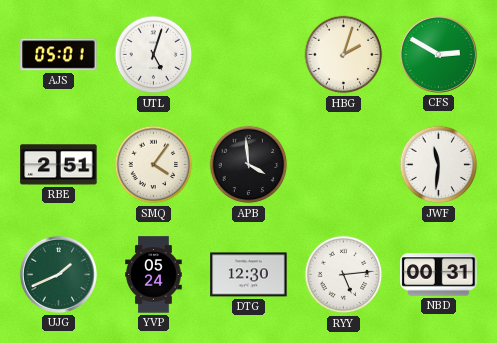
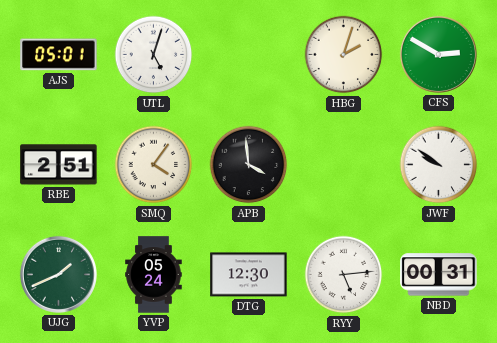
JWF: 11:31 -> 9:51 (439, 165)
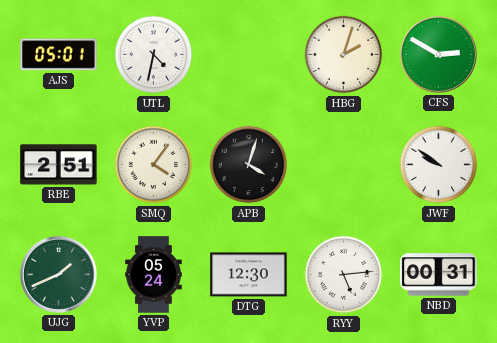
UTL: 5:03 -> 4:32 (154, 55)
APB: 3:59 -> 4:03 (249, 165)
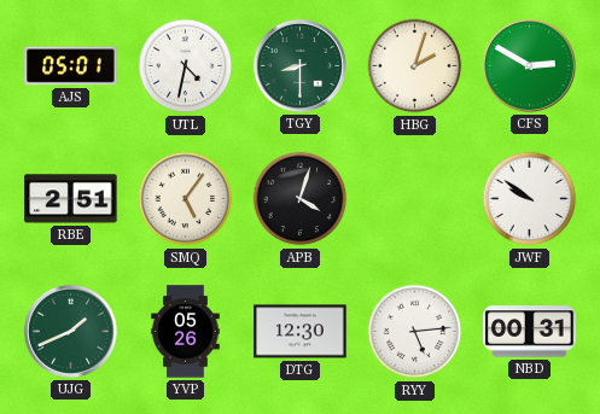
TGY: none -> 8:30 (299, 65)
SMQ: 4:06 -> 5:06 (186, 199)
YVP: 05:24 -> 05:26 (186, 332)
